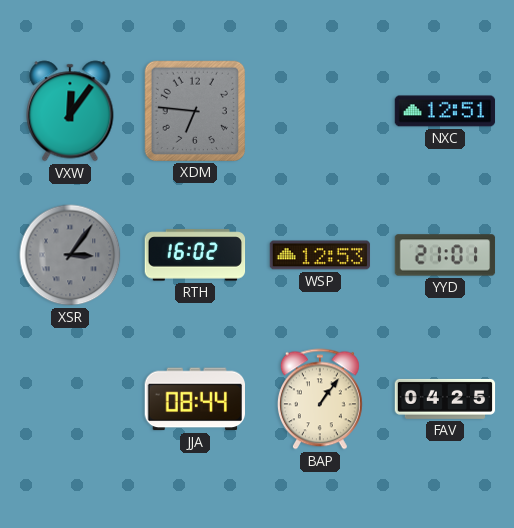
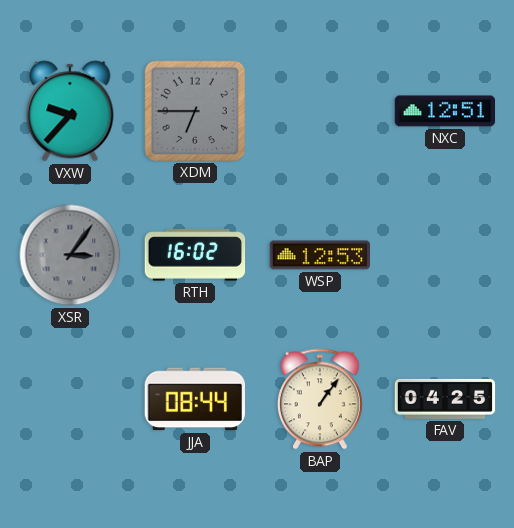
VXW: 12:06 -> 9:37 (70, 111)
XDM: 6:46 -> 6:45 (194, 110)
YYD: 21:01 -> none (445, 255)
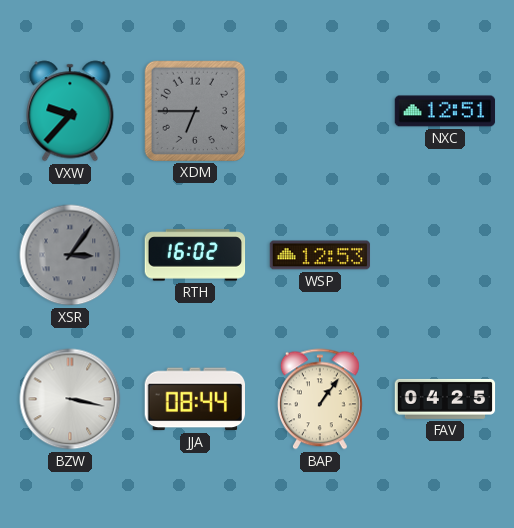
BZW: none -> 3:17 (70, 399)
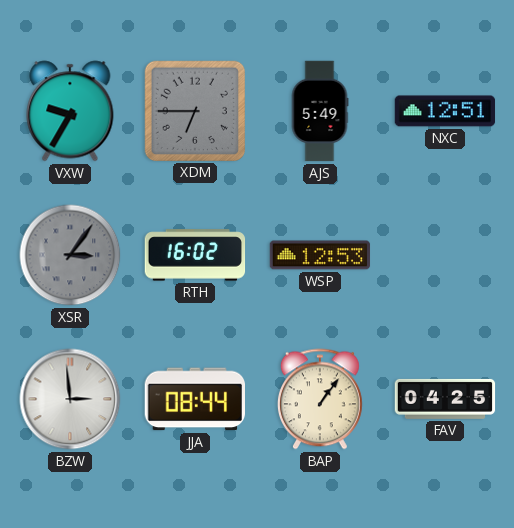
VXW: 9:37 -> 9:35 (70, 111)
AJS: none -> 5:49 (320, 111)
BZW: 3:17 -> 2:59 (70, 399)
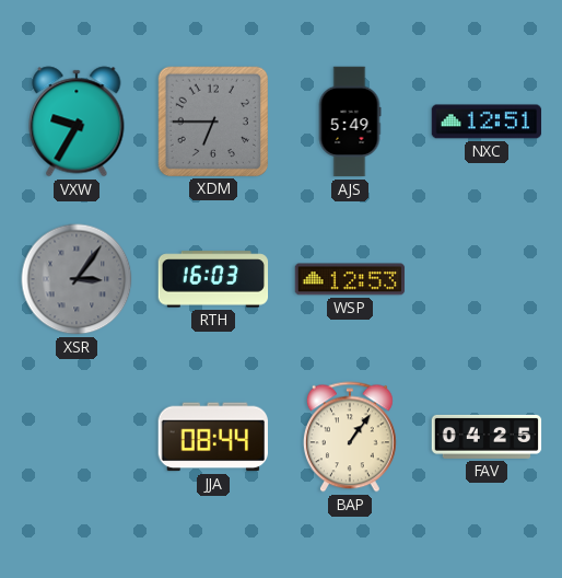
RTH: 16:02 -> 16:03 (213, 279)
BZW: 2:59 -> none (70, 399)
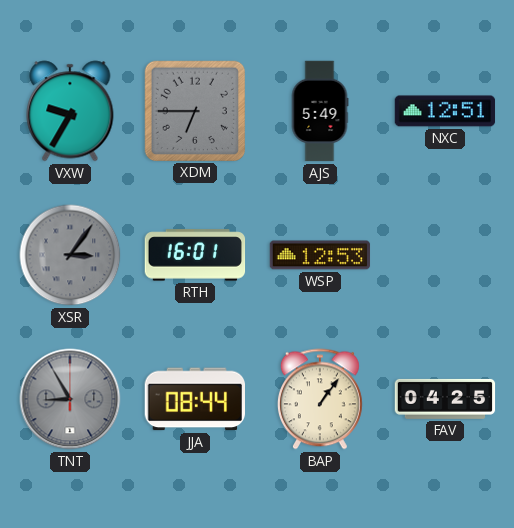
RTH: 16:03 -> 16:01 (195, 255)
TNT: none -> 8:55 (70, 399)
